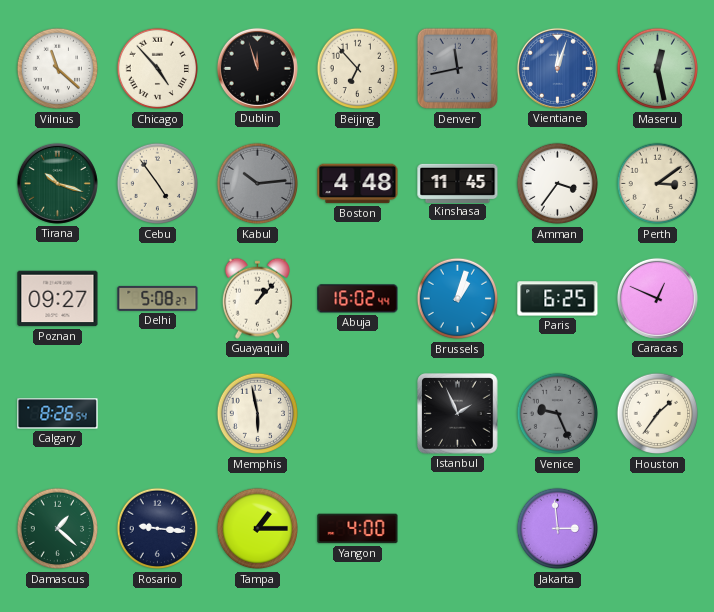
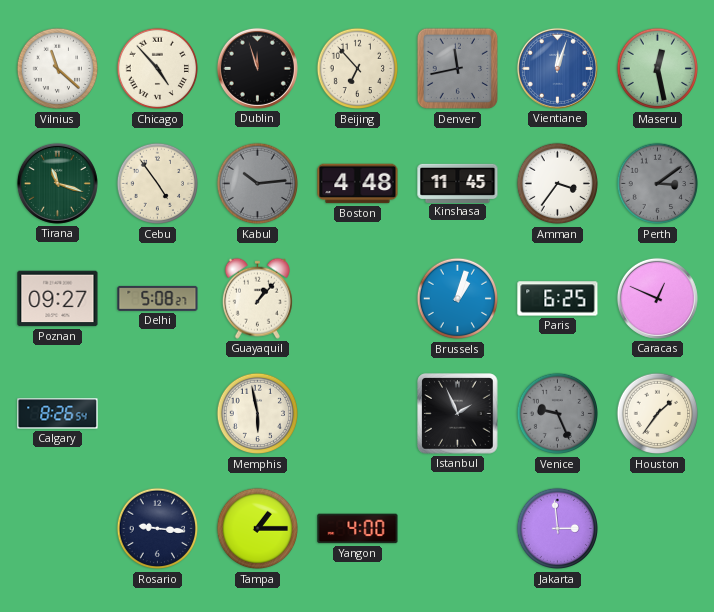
Tirana: 10:18 -> 11:18 (57, 183)
Perth dial: cream -> grey (658, 184)
Abuja: 16:02 -> none (358, 299)
Damascus: 1:22 -> none (58, 529)
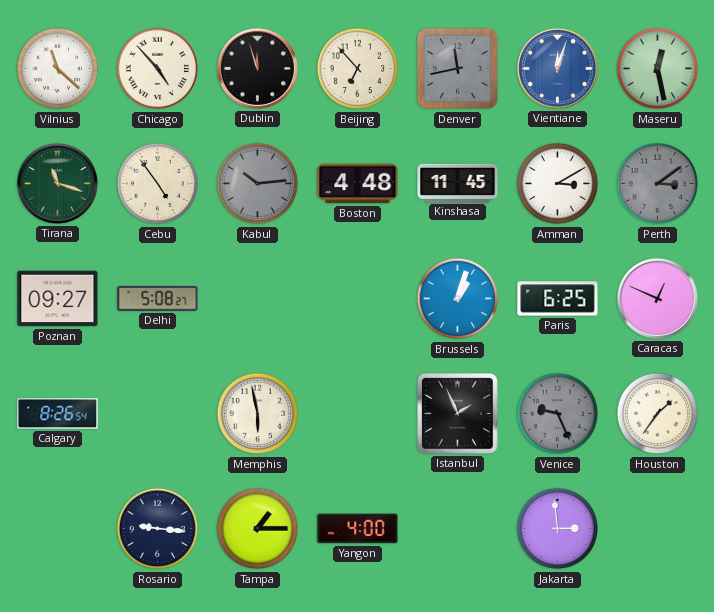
Amman: 3:36 -> 3:10 (558, 184)
Guayaquil: 1:07 -> none (257, 298)
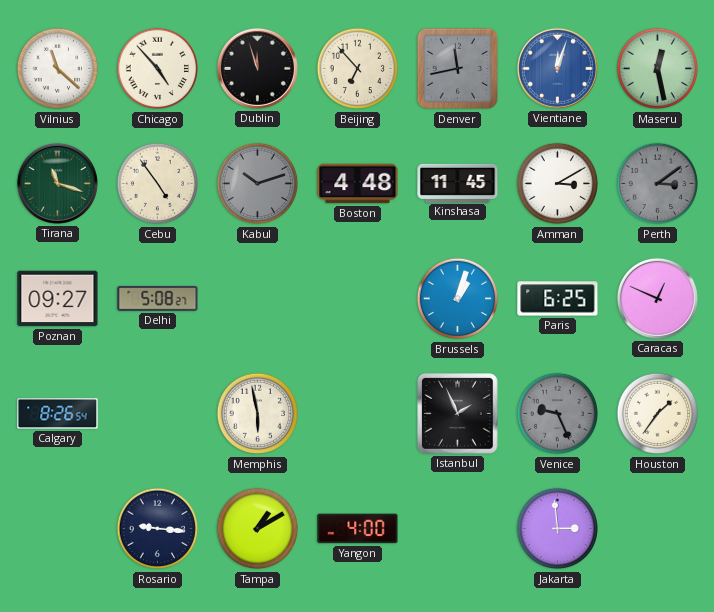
Kabul: 10:14 -> 10:12 (258, 184)
Tampa: 1:15 -> 1:10 (258, 529)
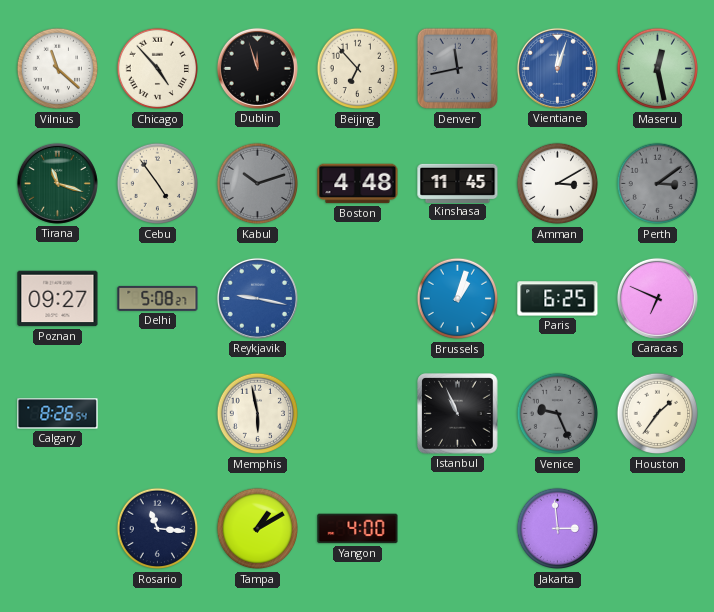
Reykjavik: none -> 9:17 (257, 298)
Caracas: 12:49 -> 6:49 (657, 298)
Istanbul: 1:56 -> 10:56 (458, 414)
Rosario: 9:16 -> 11:16 (158, 529)
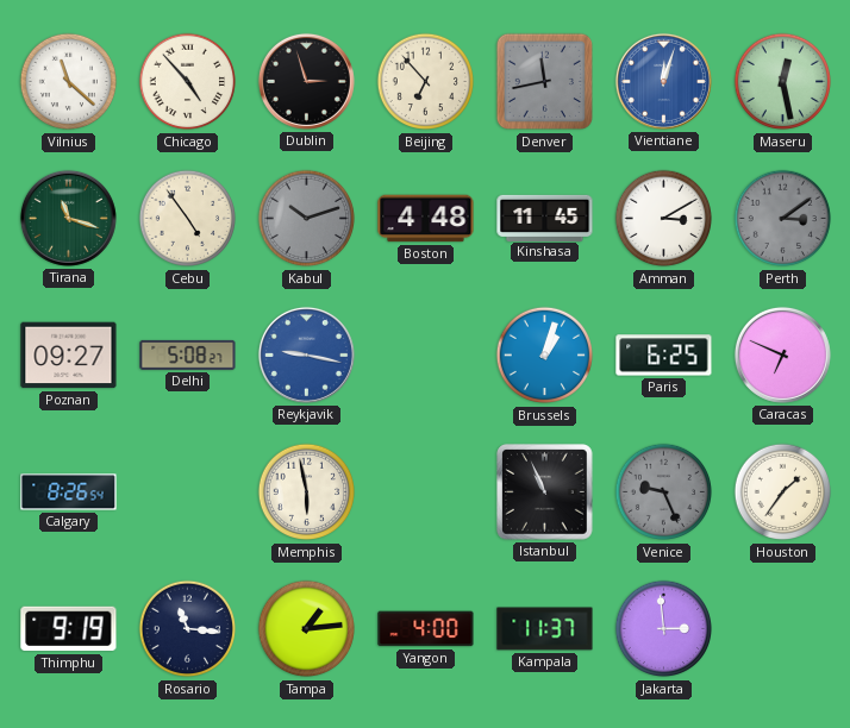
Dublin: 11:57 -> 2:57 (306, 81)
Thimphu: none -> 9:19 (69, 629)
Tampa: 1:10 -> 1:14 (307, 629)
Kampala: none -> 11:37 (545, 629)
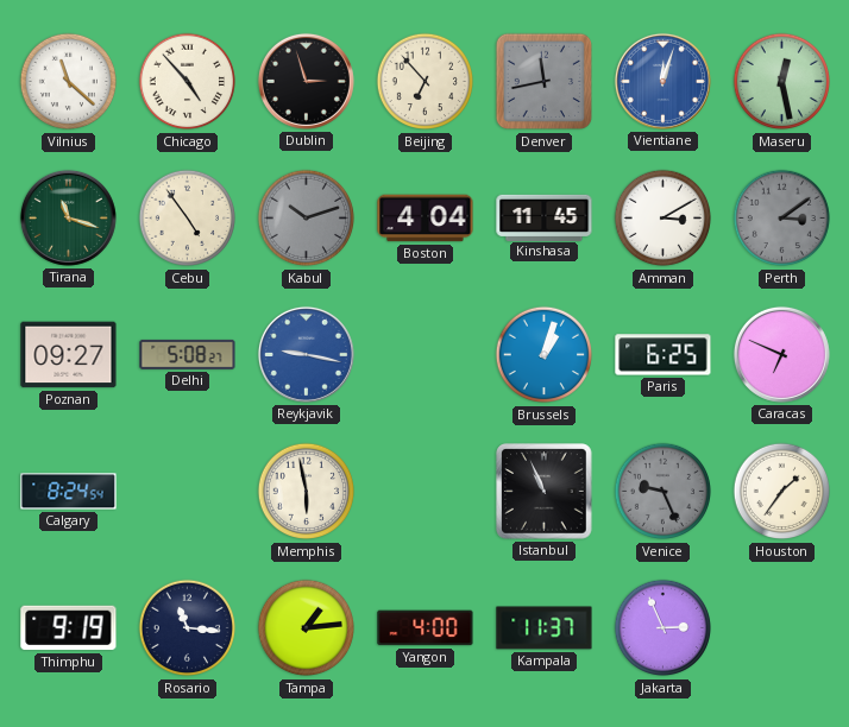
Boston: 4:48 -> 4:04 (426, 219)
Calgary: 8:26 -> 8:24 (69, 492)
Jakarta: 2:59 -> 2:56 (664, 628)
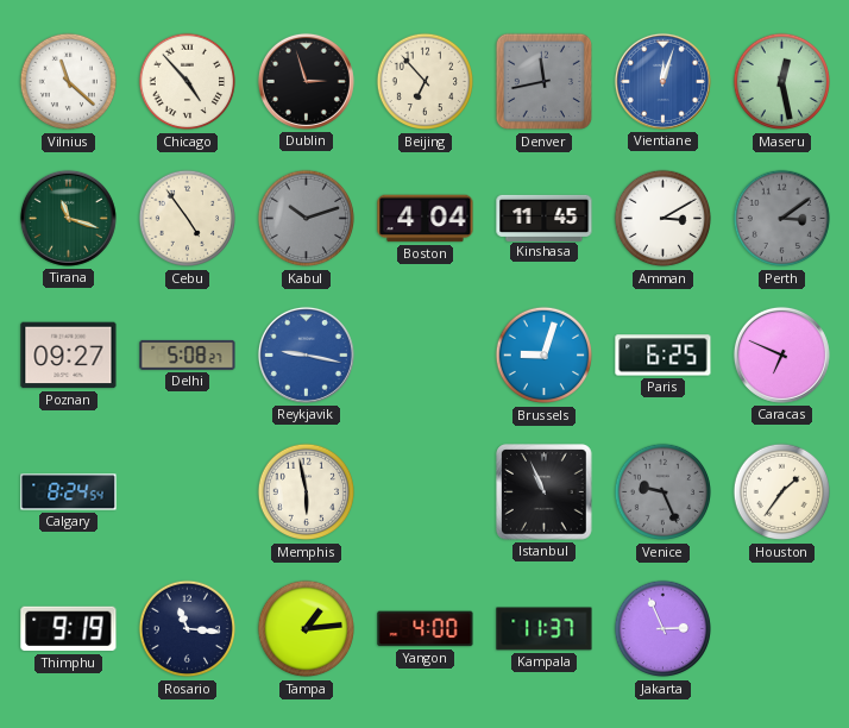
Brussels: 1:03 -> 9:03 (545, 356)
